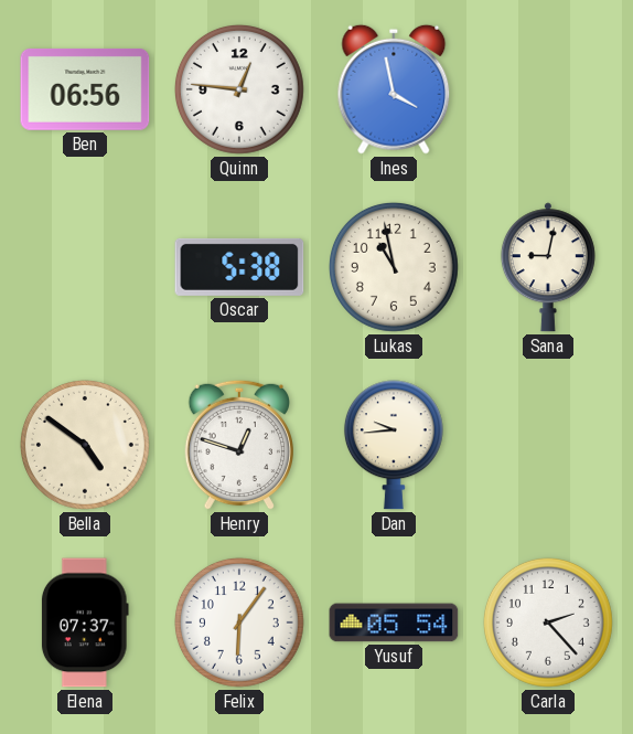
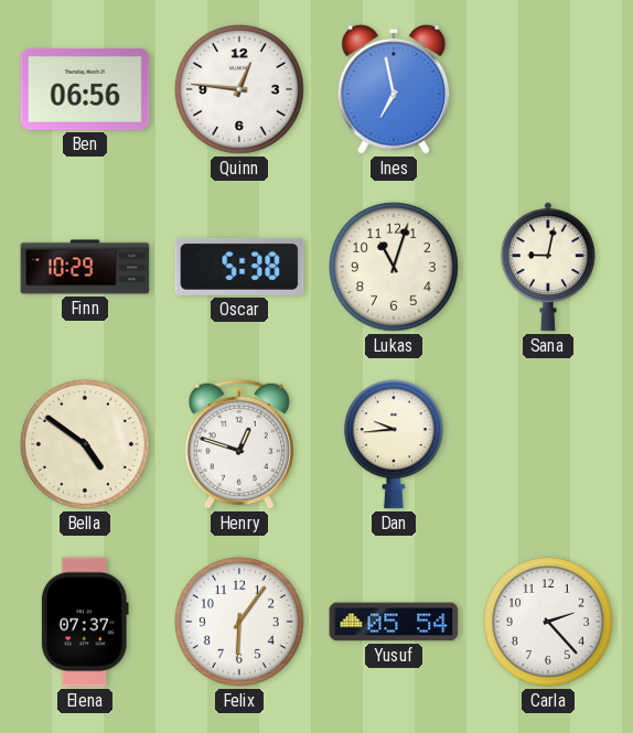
Ines: 3:58 -> 6:58 (394, 89)
Finn: none -> 10:29 (85, 267)
Lukas: 10:58 -> 11:03 (394, 267)
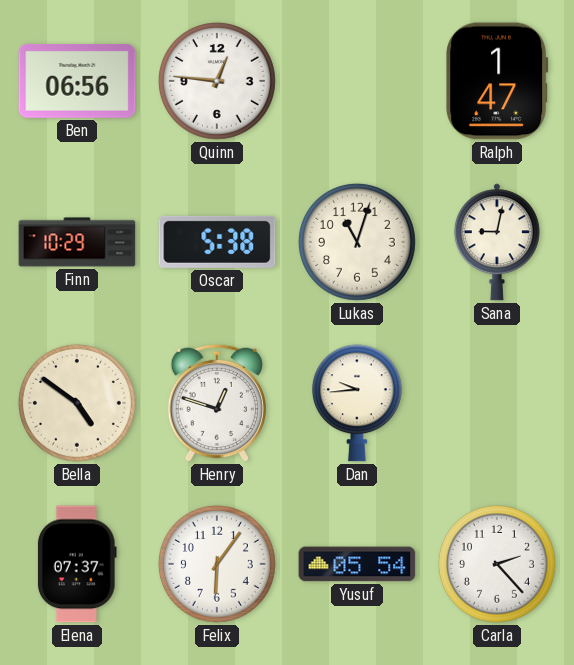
Ines: 6:58 -> none (394, 89)
Ralph: none -> 1:47 (497, 81)
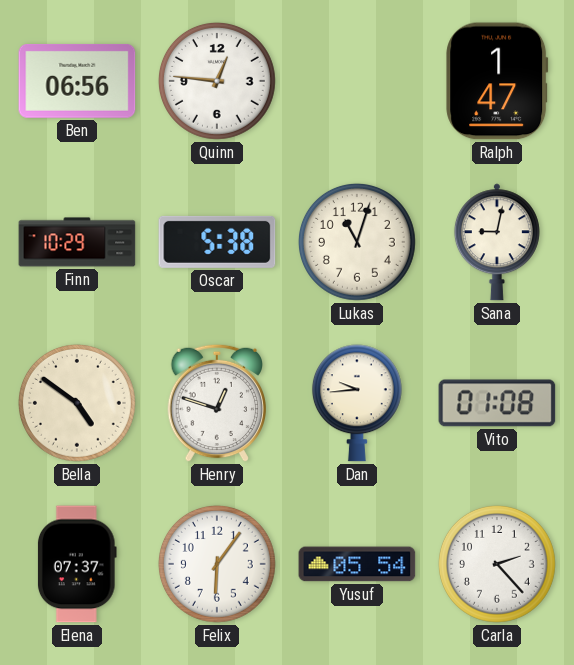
Vito: none -> 01:08 (497, 403)
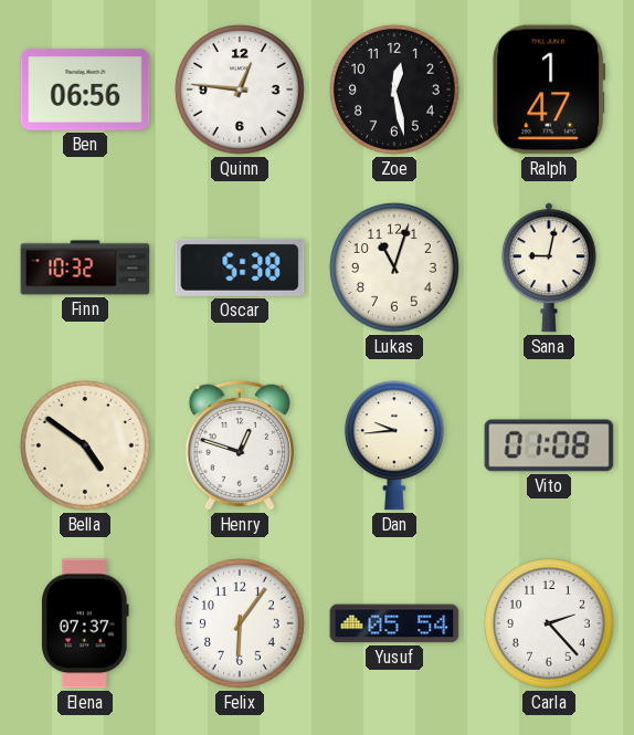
Zoe: none -> 12:28 (394, 90)
Finn: 10:29 -> 10:32 (85, 267)
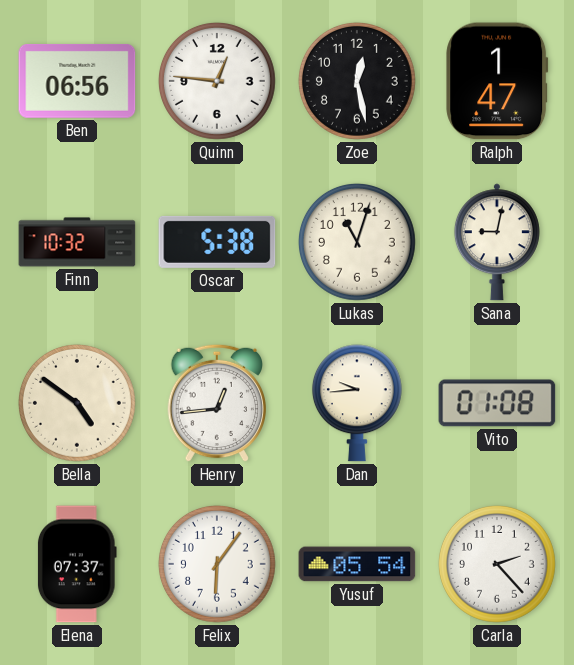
Henry: 12:48 -> 12:44 (216, 403)
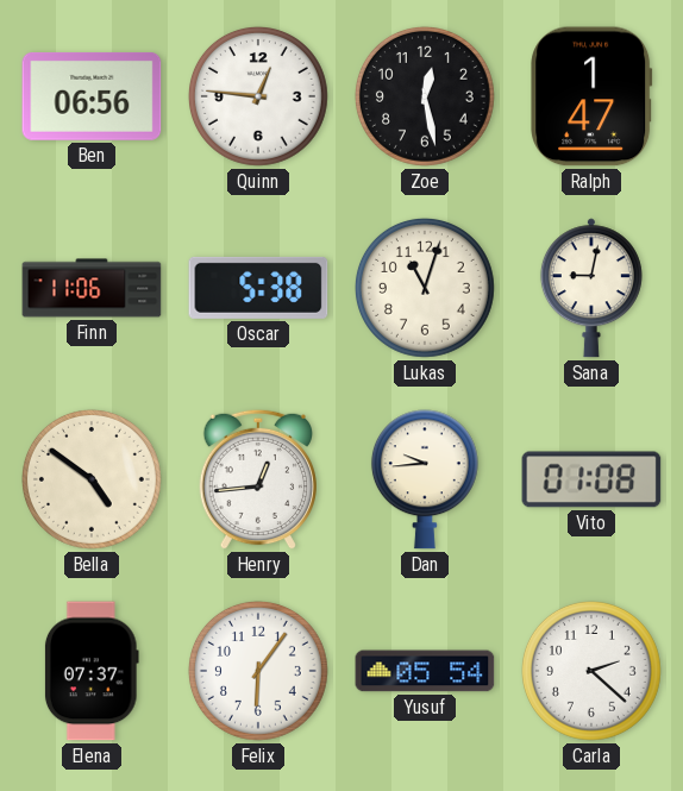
Finn: 10:32 -> 11:06 (92, 288)
Carla: 2:23 -> 2:22 (591, 671)
